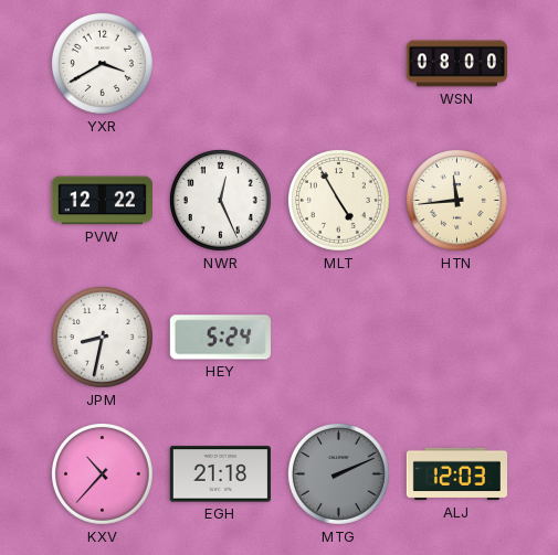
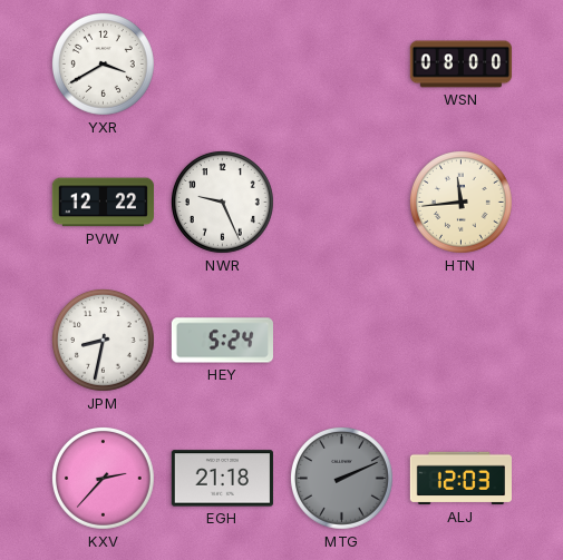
NWR: 12:26 -> 9:26 (223, 203)
MLT: 4:55 -> none (339, 201)
KXV: 10:37 -> 2:37 (104, 479)
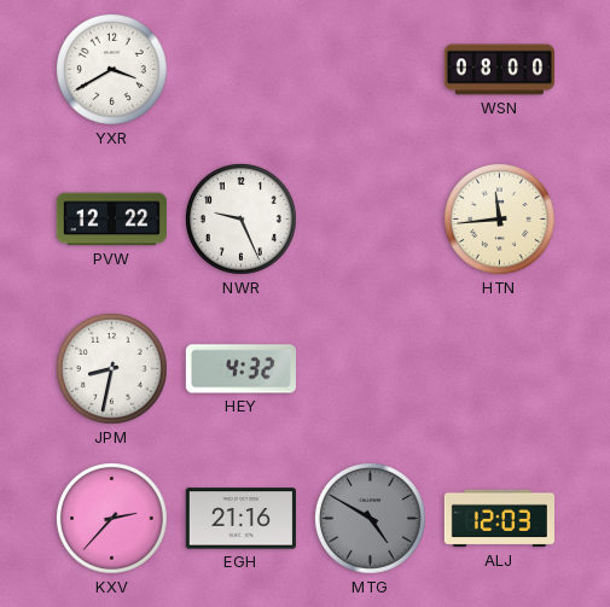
HEY: 5:24 -> 4:32 (240, 369)
EGH: 21:18 -> 21:16 (240, 519)
MTG: 2:11 -> 4:50 (371, 519)
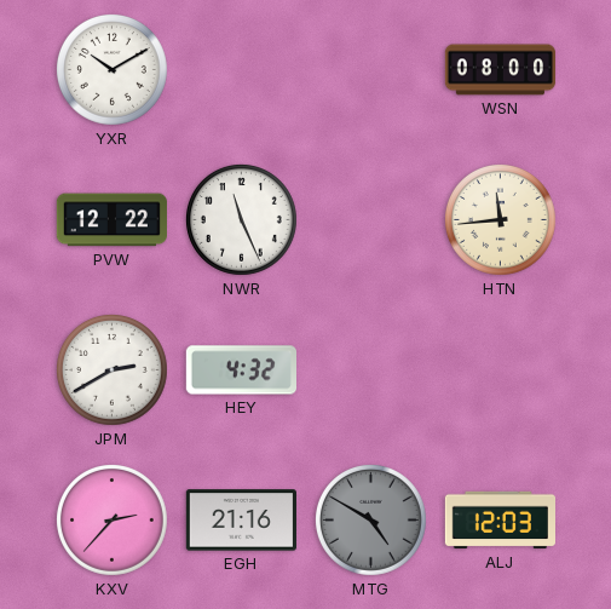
YXR: 3:40 -> 10:10 (113, 70)
NWR: 9:26 -> 11:26 (242, 220)
JPM: 8:32 -> 2:40 (113, 370)
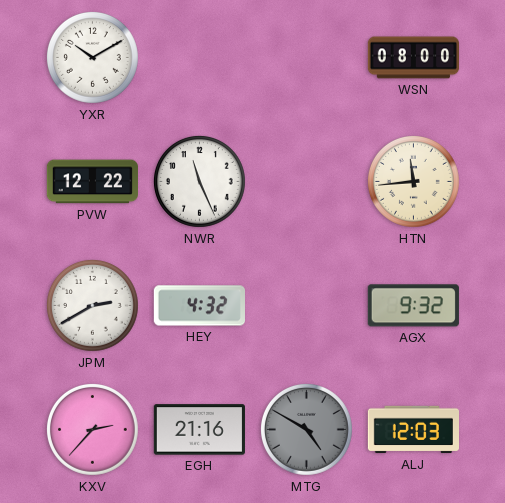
AGX: none -> 9:32 (413, 306)
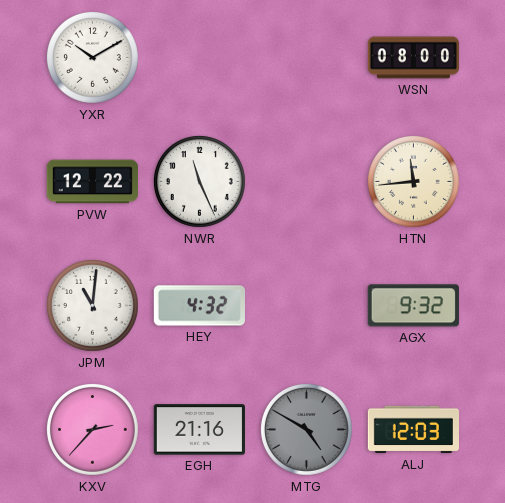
JPM: 2:40 -> 11:01 (93, 306)
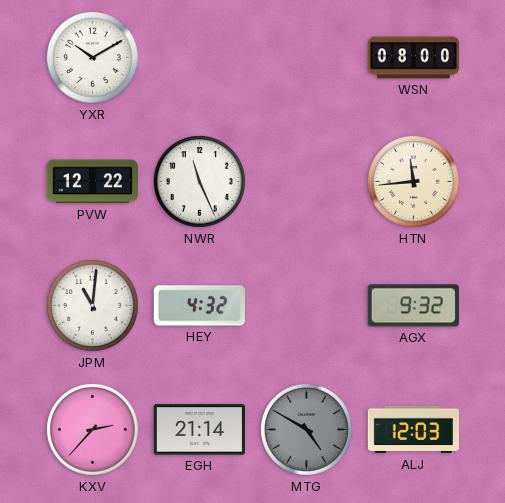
EGH: 21:16 -> 21:14 (199, 430)
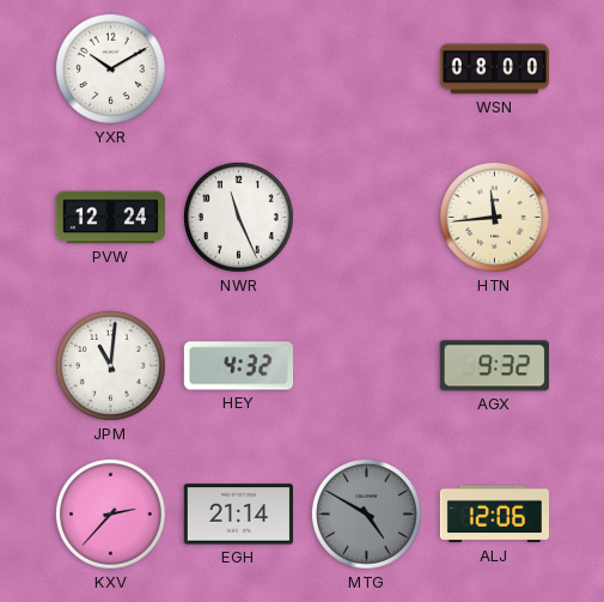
PVW: 12:22 -> 12:24 (110, 218)
ALJ: 12:03 -> 12:06 (494, 515)
